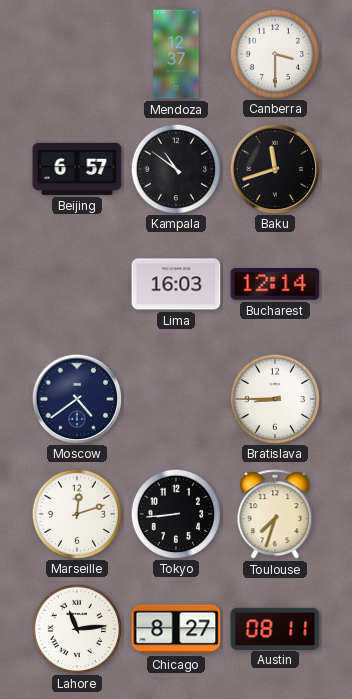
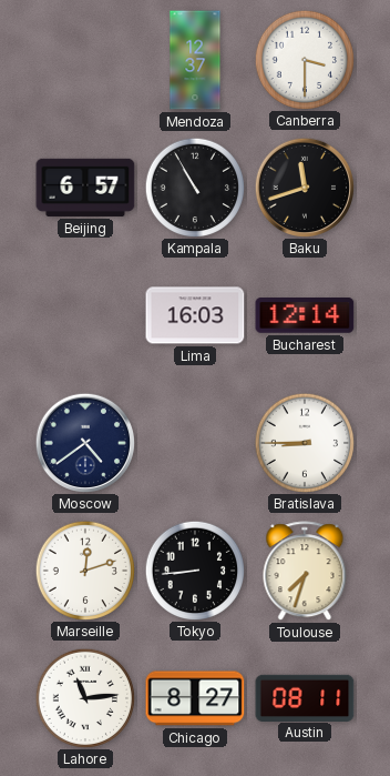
Kampala: 10:51 -> 10:55 (194, 187)
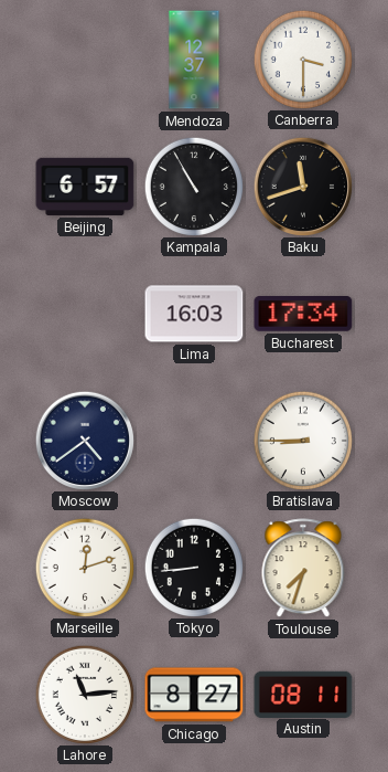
Bucharest: 12:14 -> 17:34 (303, 314)
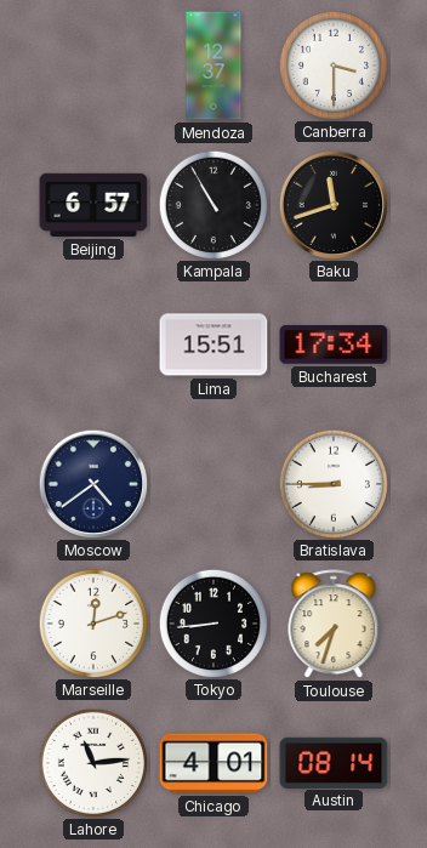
Lima: 16:03 -> 15:51 (213, 345)
Chicago: 8:27 -> 4:01 (213, 763)
Austin: 08:11 -> 08:14 (334, 762)
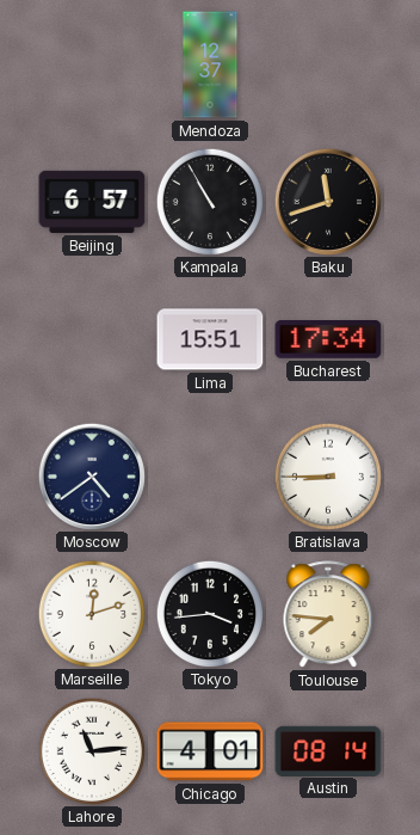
Canberra: 3:30 -> none (332, 64)
Tokyo: 8:44 -> 3:44 (209, 613)
Toulouse: 7:33 -> 7:46 (328, 615)
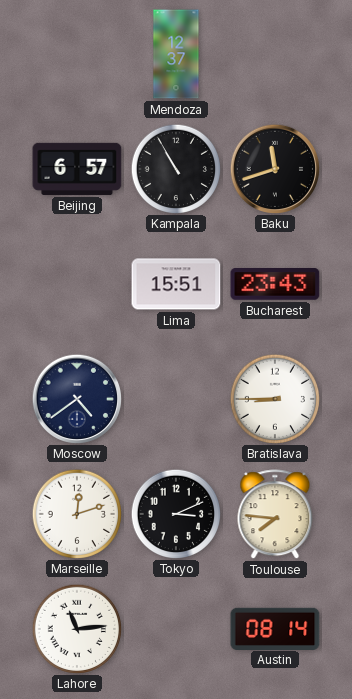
Bucharest: 17:34 -> 23:43 (275, 284)
Tokyo: 3:44 -> 3:11 (175, 513)
Chicago: 4:01 -> none (210, 751)
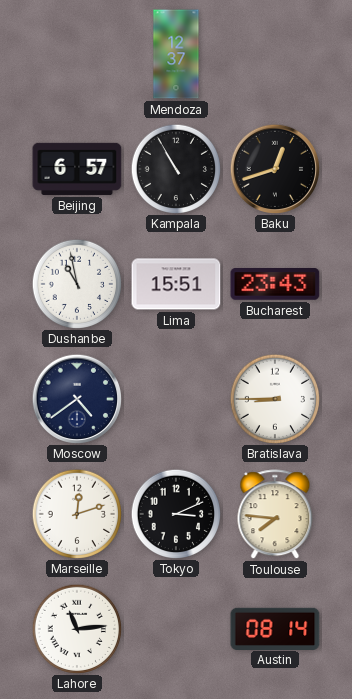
Baku: 11:42 -> 12:42 (274, 168)
Dushanbe: none -> 10:58 (76, 283)
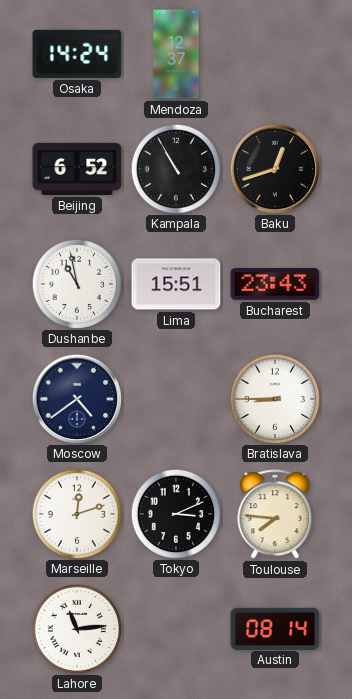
Osaka: none -> 14:24 (77, 54)
Beijing: 6:57 -> 6:52 (77, 169)
